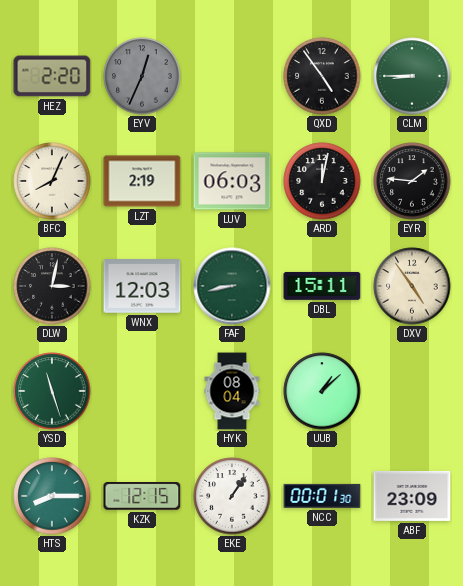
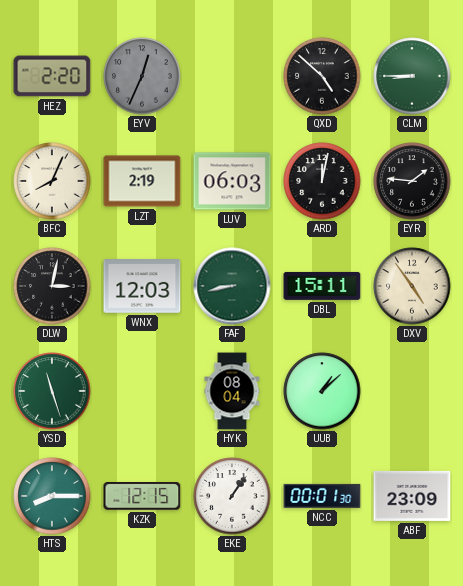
QXD: 4:54 -> 4:52 (322, 76)
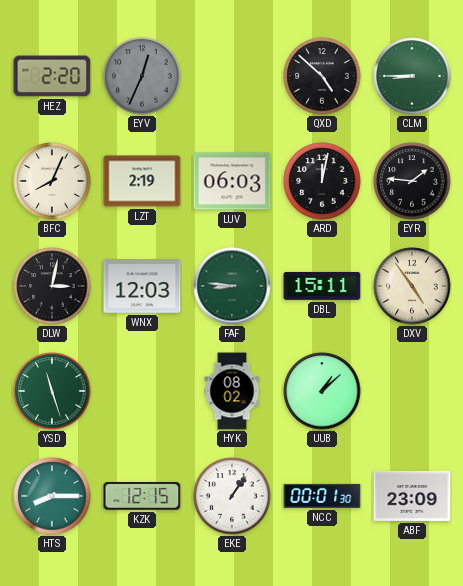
FAF: 8:43 -> 8:46 (232, 286)
HYK: 08:04 -> 08:02 (232, 391)
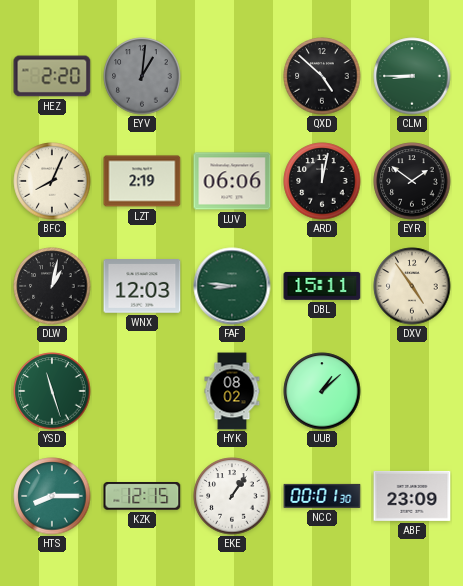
EYV: 12:34 -> 1:01 (142, 76)
LUV: 06:03 -> 06:06 (232, 181)
EYR: 1:46 -> 1:51 (412, 181)
DLW: 3:02 -> 1:02 (52, 286)
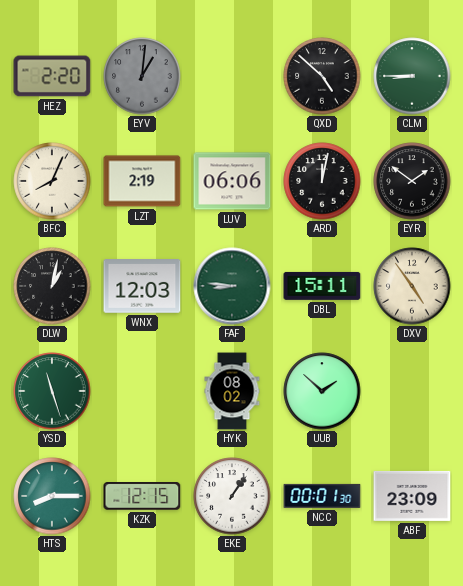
UUB: 1:08 -> 1:52 (322, 391)
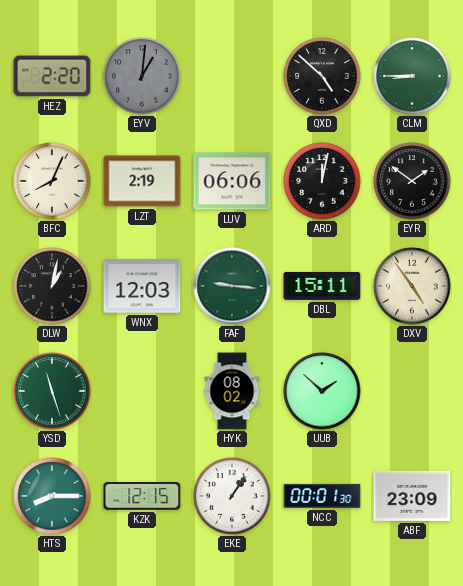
FAF: 8:46 -> 9:16 (232, 286)
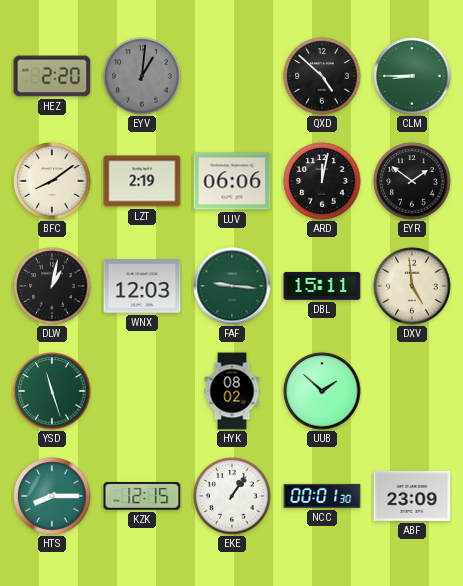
BFC: 8:04 -> 8:09 (52, 181)
DXV: 4:54 -> 4:59 (412, 286)
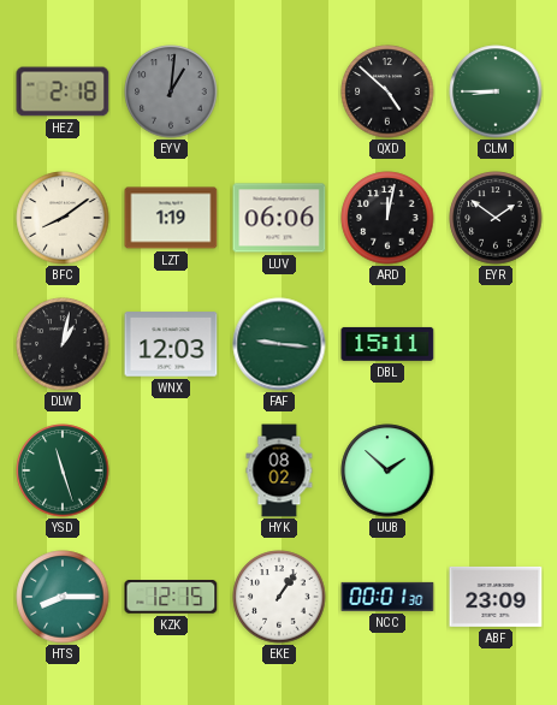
HEZ: 2:20 -> 2:18 (63, 91)
LZT: 2:19 -> 1:19 (171, 218)
DXV: 4:59 -> none (412, 286)
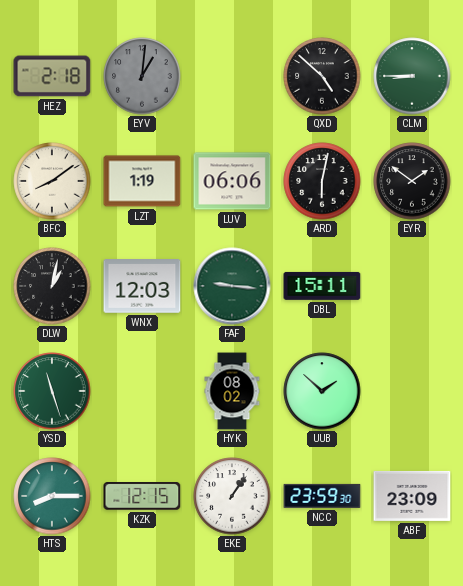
ARD: 12:02 -> 6:02 (322, 181)
NCC: 00:01 -> 23:59 (322, 496)
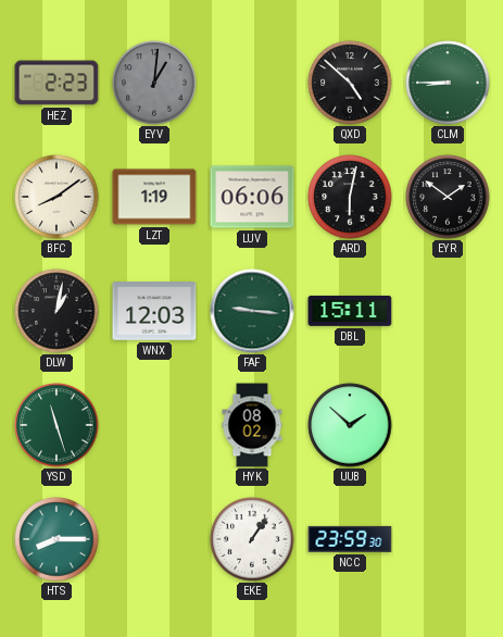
HEZ: 2:18 -> 2:23 (56, 83)
KZK: 12:15 -> none (142, 497)
ABF: 23:09 -> none (412, 496)
